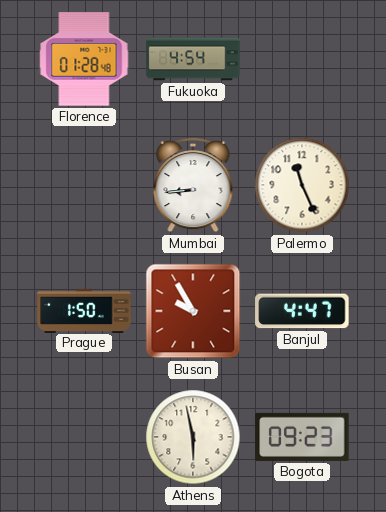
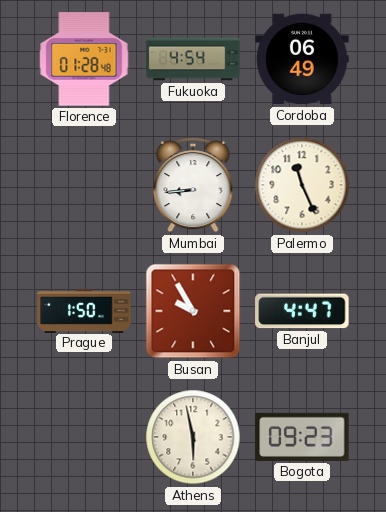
Cordoba: none -> 06:49 (302, 59)
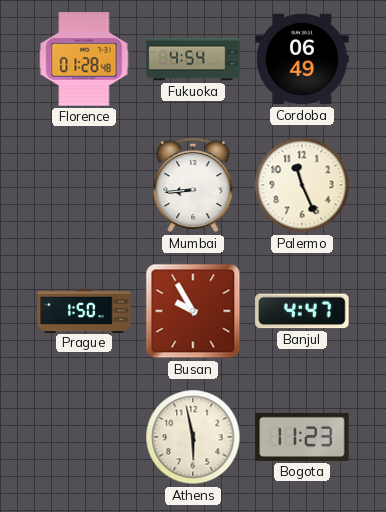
Bogota: 09:23 -> 11:23 (302, 437)
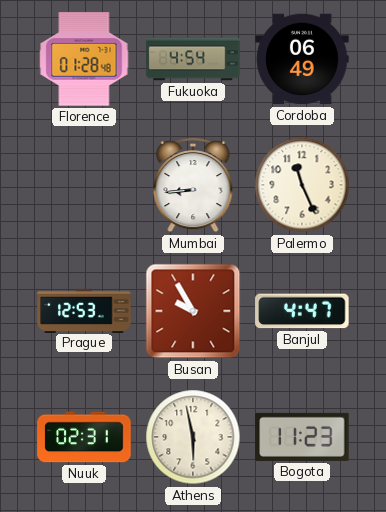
Prague: 1:50 -> 12:53 (84, 310)
Nuuk: none -> 02:31 (84, 437)
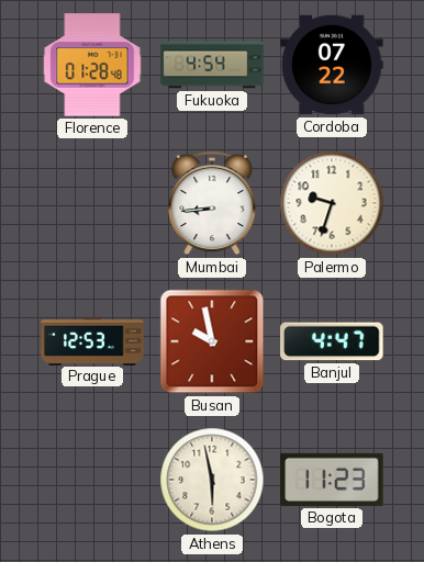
Cordoba: 06:49 -> 07:22 (332, 65)
Palermo: 11:26 -> 9:33 (332, 203)
Busan: 9:55 -> 9:58 (212, 341)
Nuuk: 02:31 -> none (84, 437)
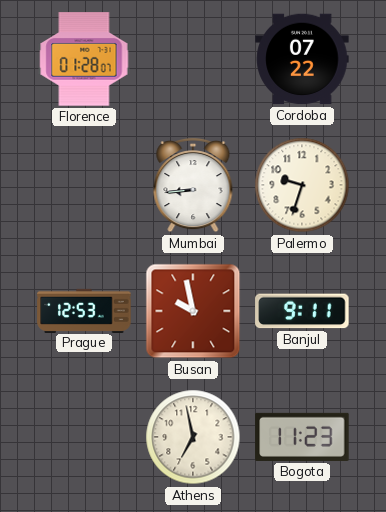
Florence: 01:28:48 -> 01:28:07 (84, 59)
Fukuoka: 4:54 -> none (212, 65)
Banjul: 4:47 -> 9:11 (302, 311)
Athens: 5:58 -> 6:58 (193, 437)
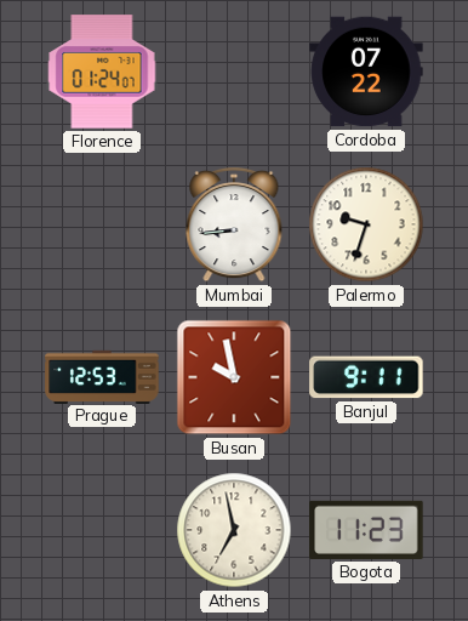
Florence: 01:28 -> 01:24 (102, 72)
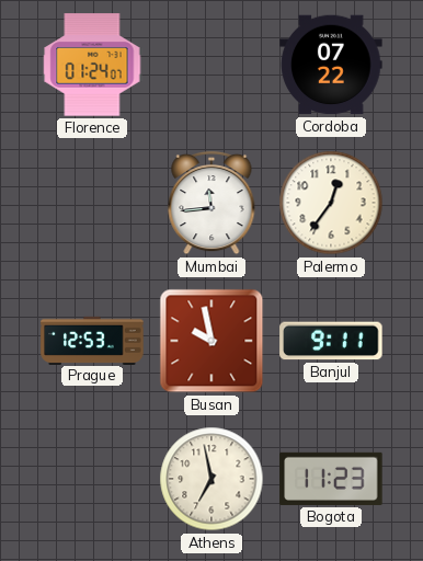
Mumbai: 8:44 -> 11:44 (211, 203)
Palermo: 9:33 -> 12:36 (331, 203)
